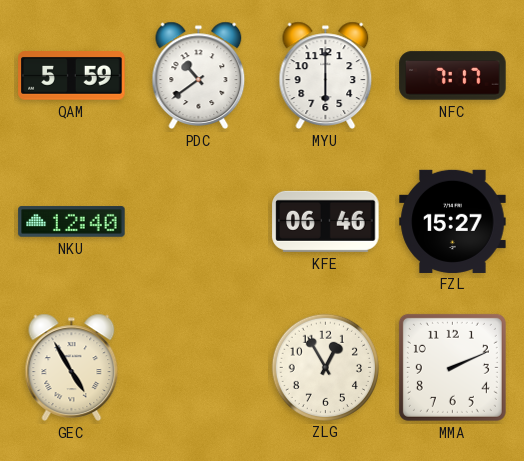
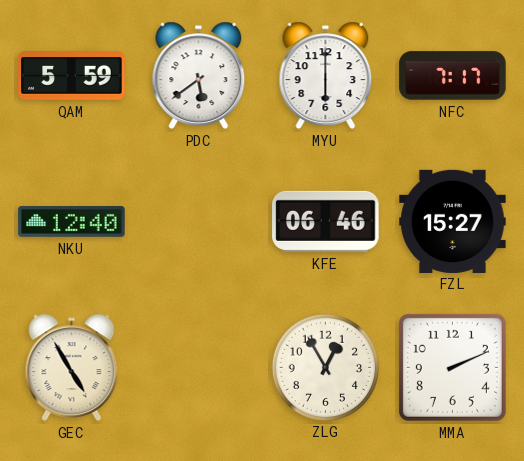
PDC: 10:39 -> 5:39 (199, 75)
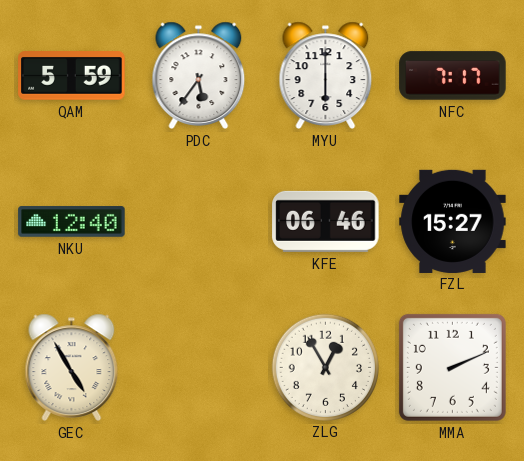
PDC: 5:39 -> 5:36 (199, 75)
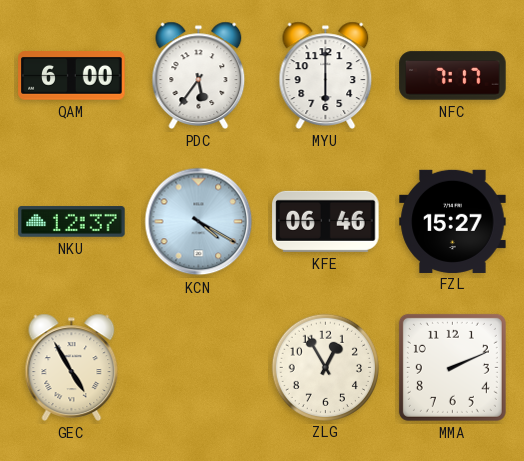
QAM: 5:59 -> 6:00 (72, 76)
NKU: 12:40 -> 12:37 (72, 222)
KCN: none -> 4:20 (199, 222)
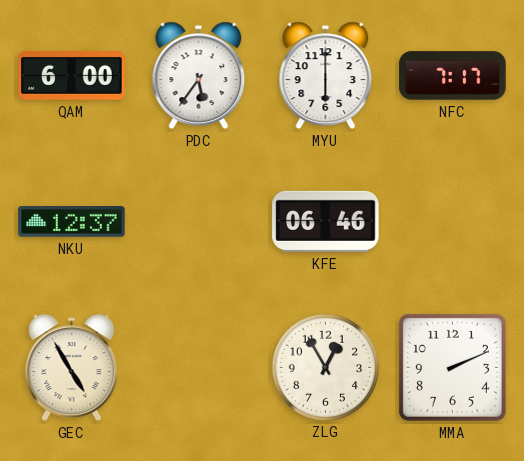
KCN: 4:20 -> none (199, 222)
FZL: 15:27 -> none (453, 221)
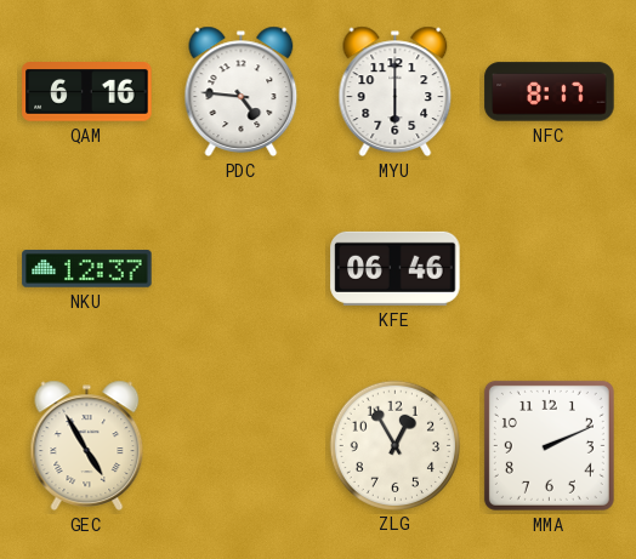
QAM: 6:00 -> 6:16 (87, 92)
PDC: 5:36 -> 4:46 (242, 91)
NFC: 7:17 -> 8:17 (550, 92)
